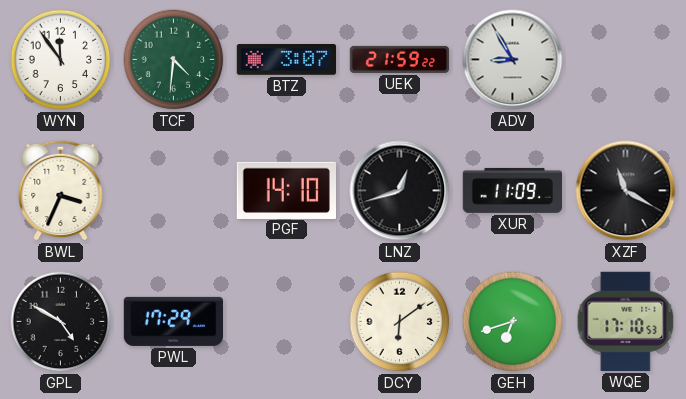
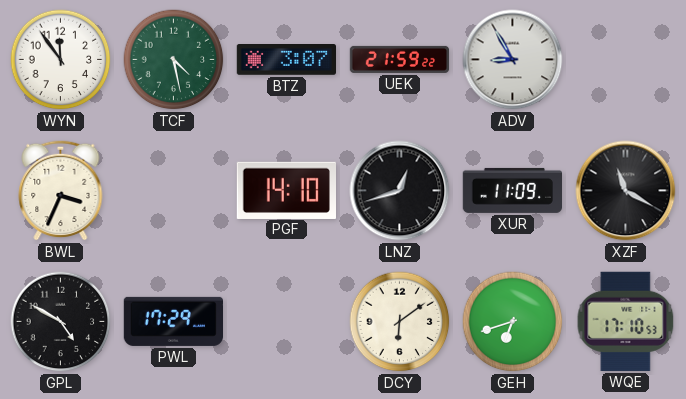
TCF: 4:31 -> 4:28 (174, 60)
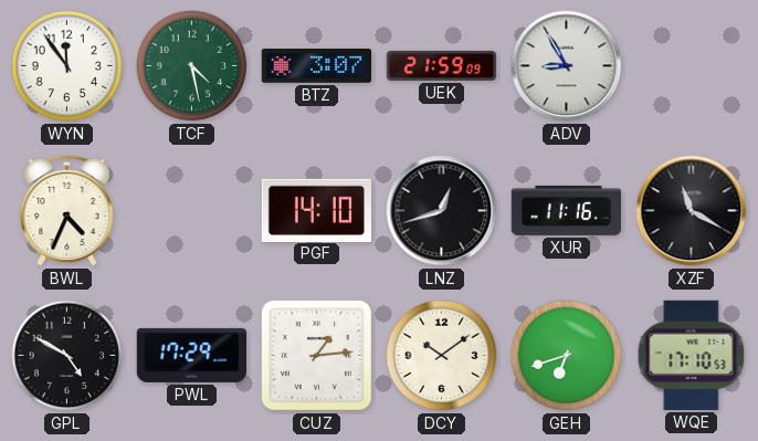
UEK: 21:59:22 -> 21:59:09 (442, 65)
BWL: 3:34 -> 4:34 (67, 210)
XUR: 11:09 -> 11:16 (566, 210)
CUZ: none -> 1:14 (316, 355)
DCY: 6:09 -> 10:09 (442, 356)
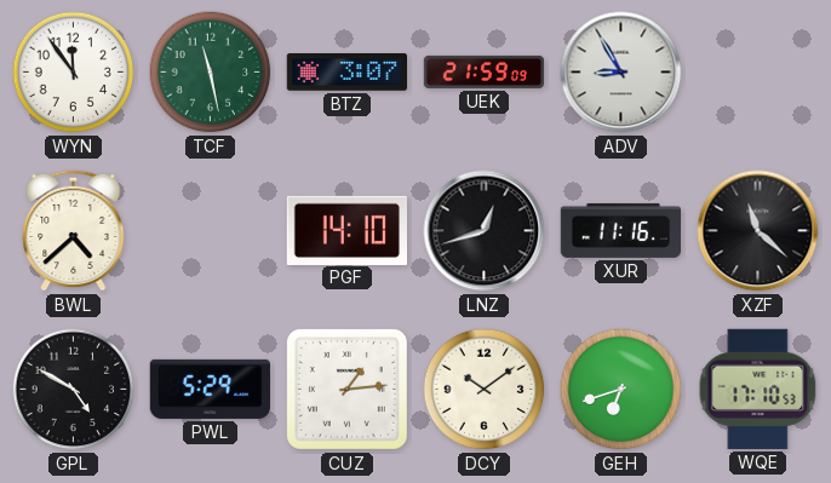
TCF: 4:28 -> 11:28 (211, 73)
BWL: 4:34 -> 4:38 (74, 230)
XZF: 11:20 -> 11:22 (758, 231)
PWL: 17:29 -> 5:29 (210, 389)
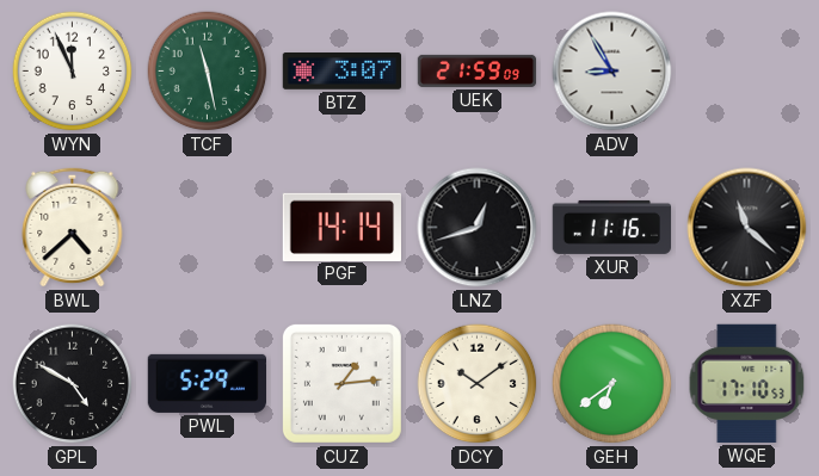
WYN: 11:54 -> 11:56 (73, 72)
PGF: 14:10 -> 14:14 (341, 227)
GEH: 6:42 -> 6:39 (612, 384)
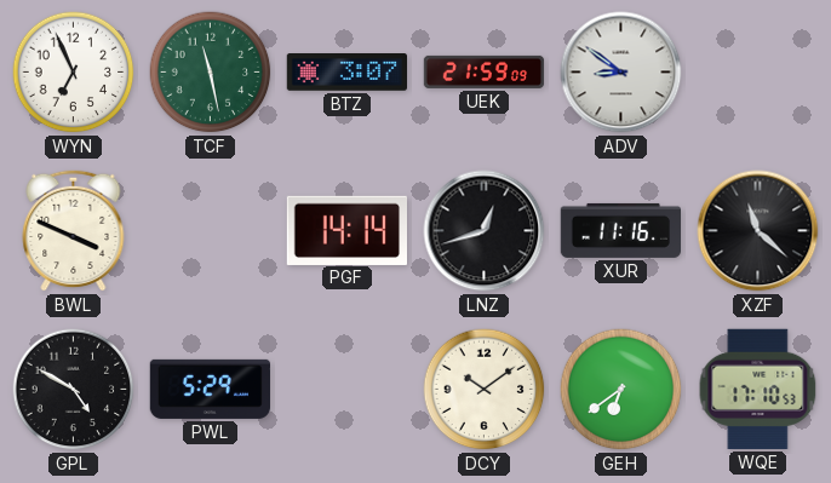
WYN: 11:56 -> 6:56 (74, 73)
ADV: 8:55 -> 8:51 (621, 73)
BWL: 4:38 -> 3:49 (74, 230)
CUZ: 1:14 -> none (341, 383)
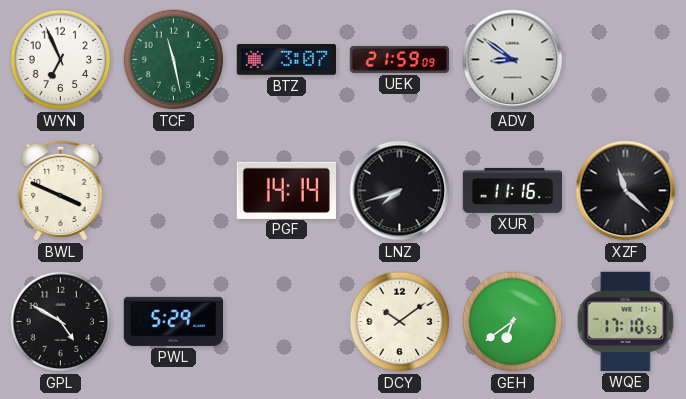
LNZ: 12:42 -> 7:42 (400, 191)
